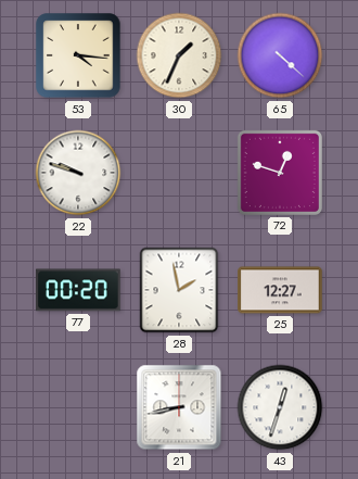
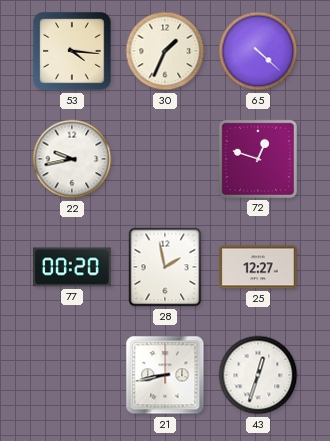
22: 9:48 -> 9:43 (72, 159)
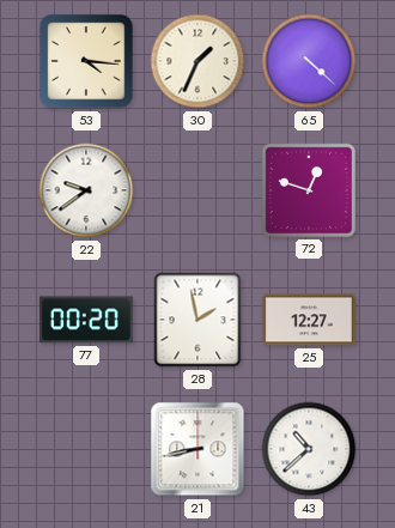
22: 9:43 -> 9:39 (86, 190)
43: 12:33 -> 10:38 (309, 449)
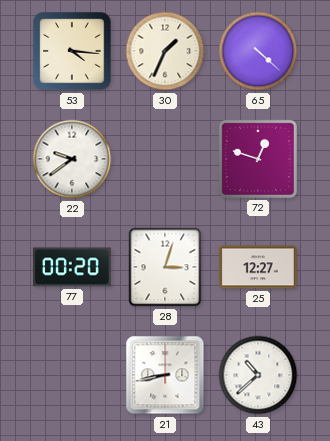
28: 1:58 -> 3:03 (165, 267)
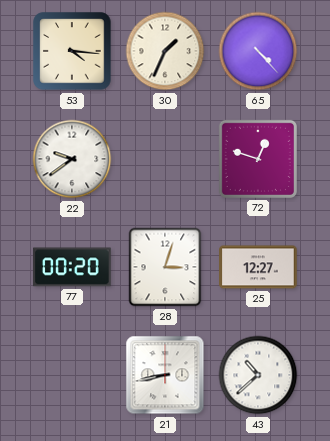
65: 4:22 -> 4:23 (258, 51)
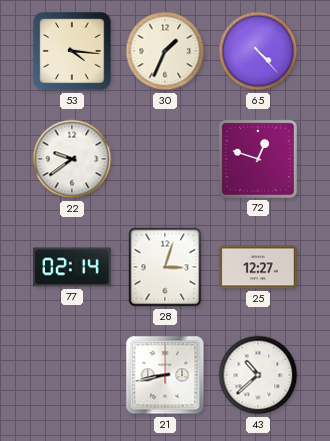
77: 00:20 -> 02:14 (72, 267)
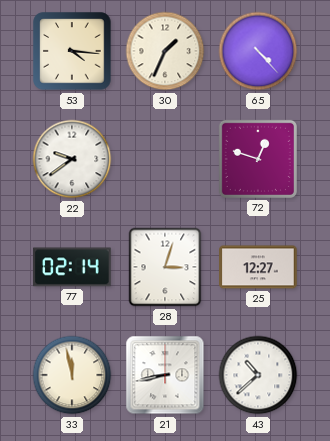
33: none -> 11:58 (72, 375)
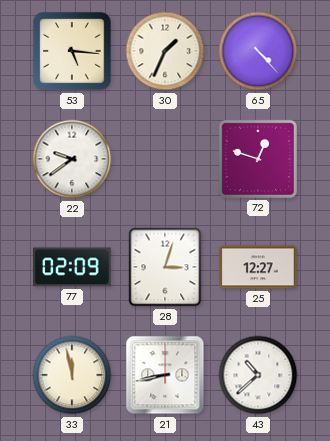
53: 4:16 -> 5:16 (72, 51)
77: 02:14 -> 02:09 (72, 267)
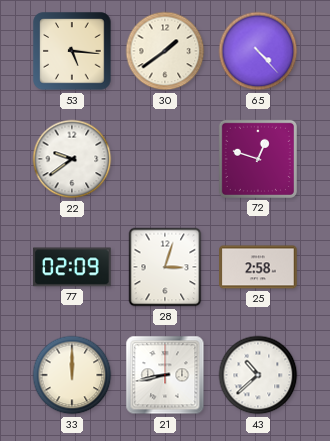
30: 1:34 -> 1:39 (165, 51)
25: 12:27 -> 2:58 (258, 267)
33: 11:58 -> 12:00 (72, 375)
